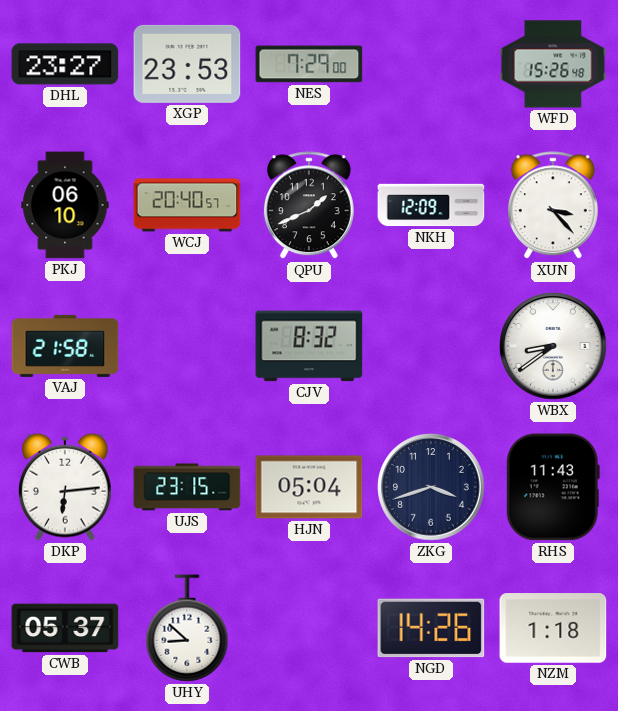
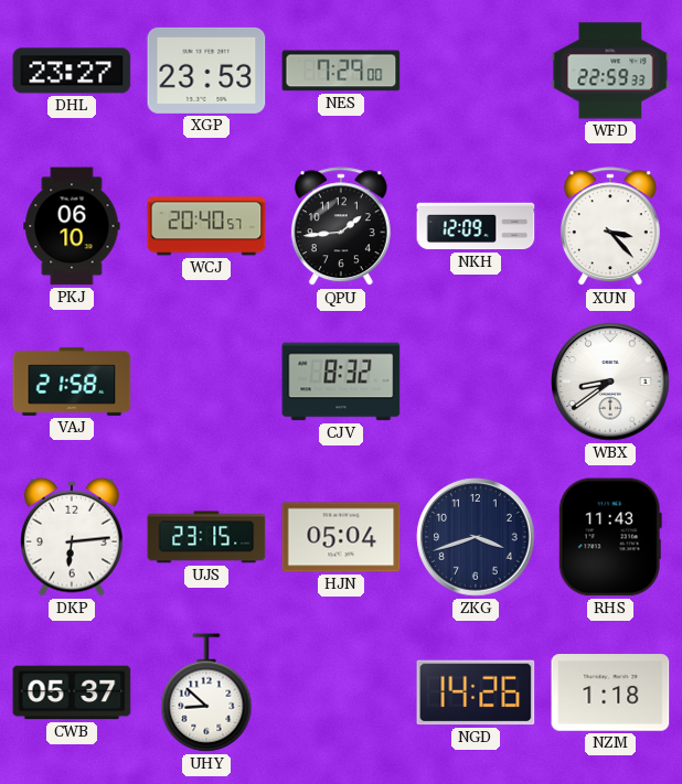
WFD: 15:26 -> 22:59 (610, 71)
QPU: 1:41 -> 1:44 (341, 227)
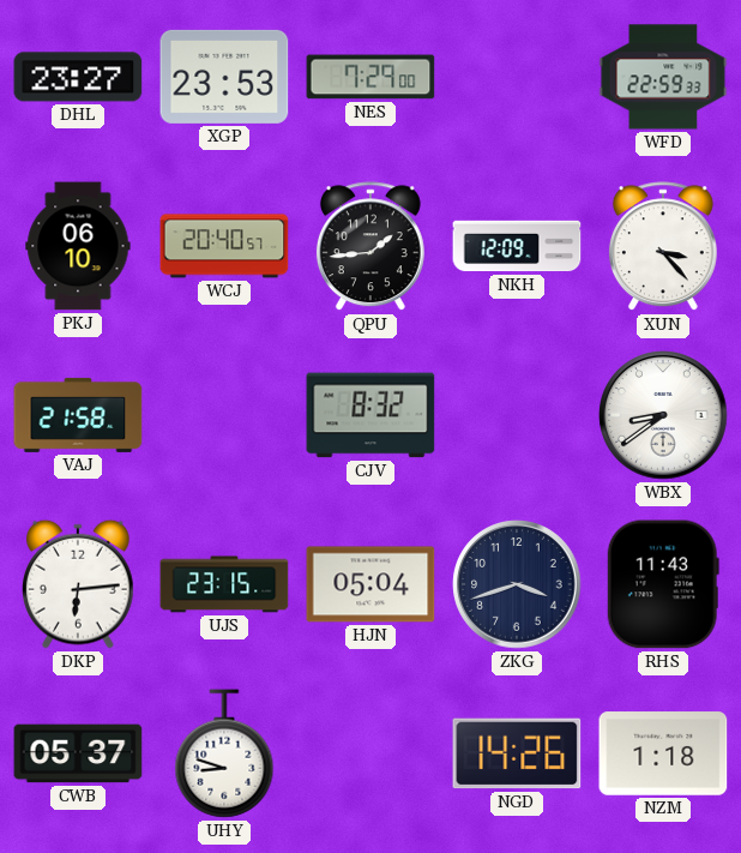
UHY: 8:52 -> 8:48 (224, 753)
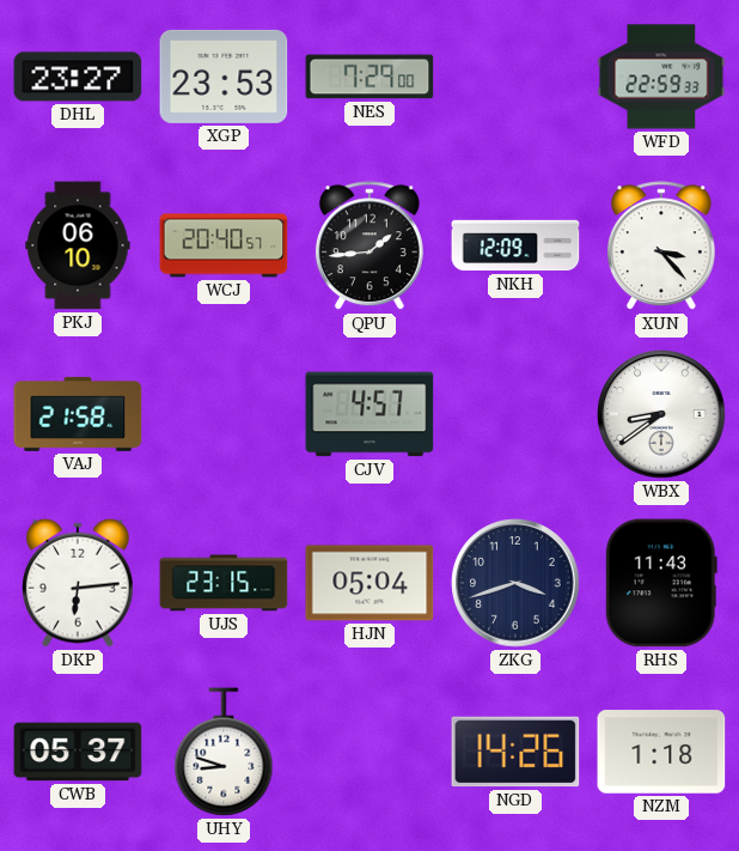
CJV: 8:32 -> 4:57 (369, 414)
